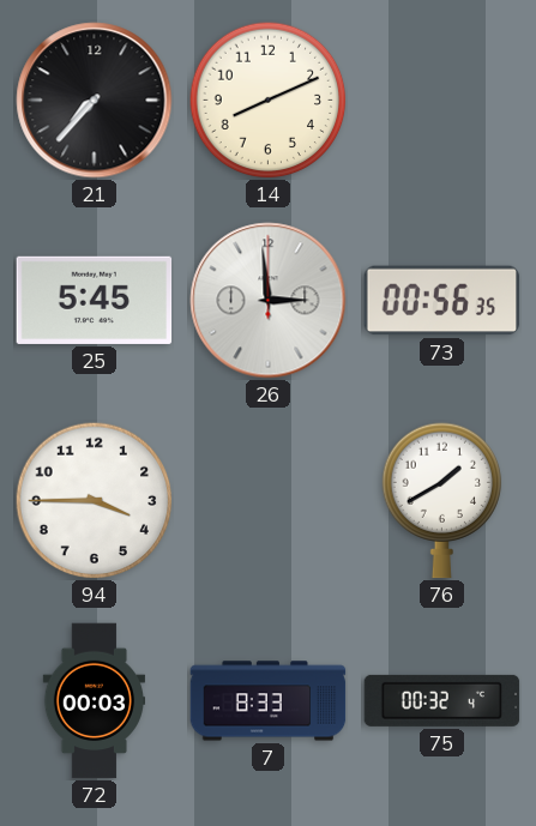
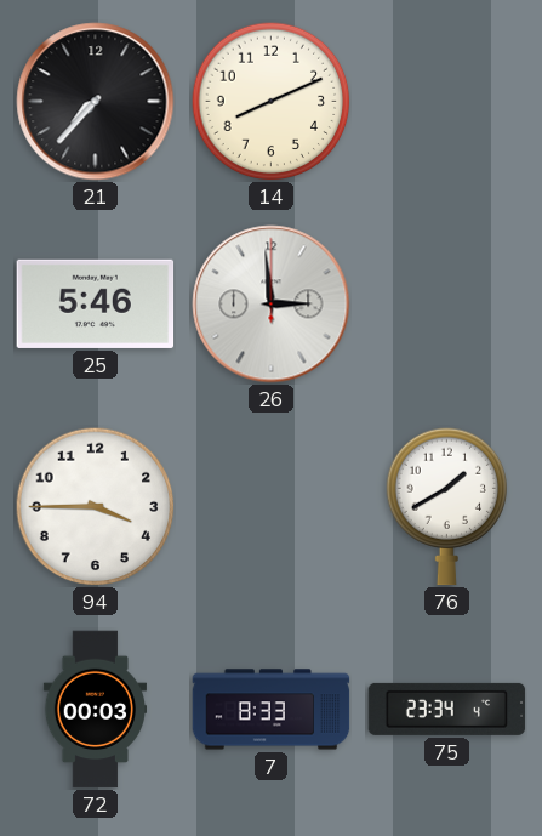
25: 5:45 -> 5:46 (96, 303)
73: 00:56 -> none (442, 301)
75: 00:32 -> 23:34 (447, 709)
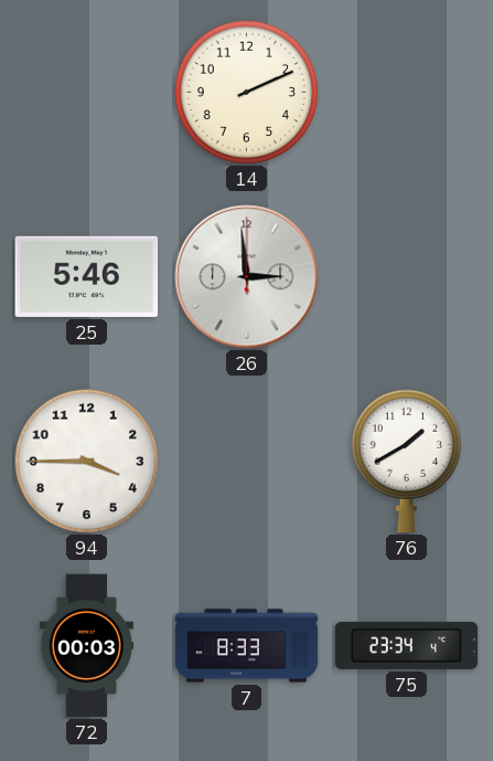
21: 7:37 -> none (96, 102)
14: 8:11 -> 2:11 (247, 93)
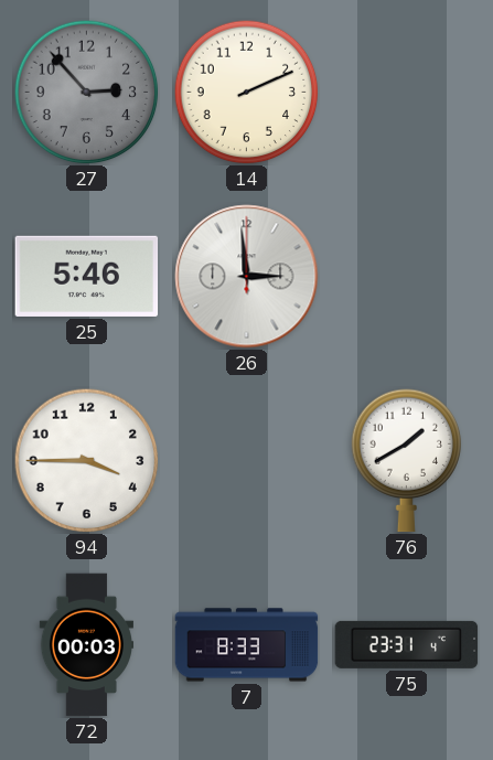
27: none -> 2:53 (87, 93)
75: 23:34 -> 23:31 (407, 644)
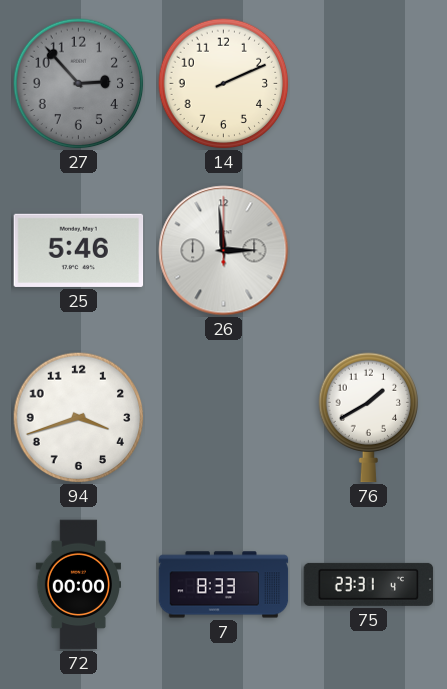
94: 3:45 -> 3:42 (79, 418)
72: 00:03 -> 00:00 (78, 585)
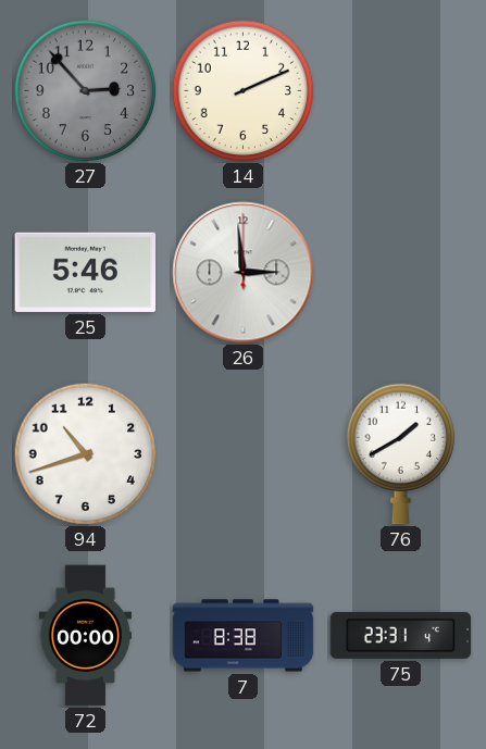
94: 3:42 -> 10:42 (86, 454)
7: 8:33 -> 8:38 (244, 636)
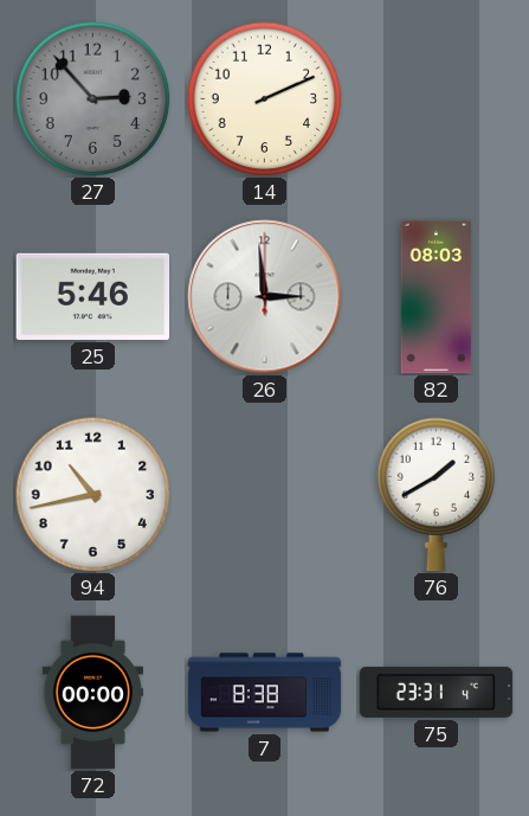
82: none -> 08:03 (437, 297)
94: 10:42 -> 10:43 (93, 495)
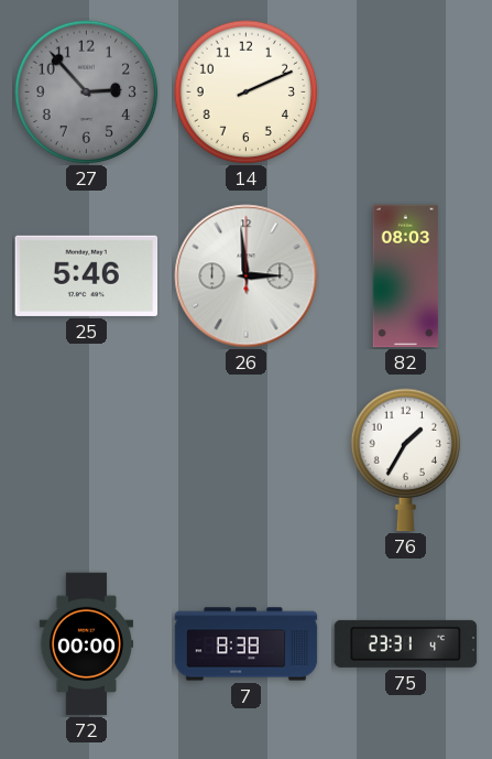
94: 10:43 -> none (93, 495)
76: 1:40 -> 1:35 (406, 460)
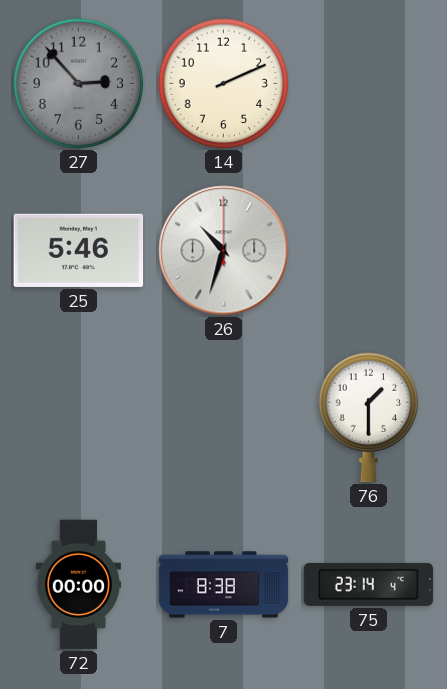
26: 2:59 -> 10:33 (224, 251)
82: 08:03 -> none (406, 277)
76: 1:35 -> 1:30 (369, 418)
75: 23:31 -> 23:14 (369, 584)
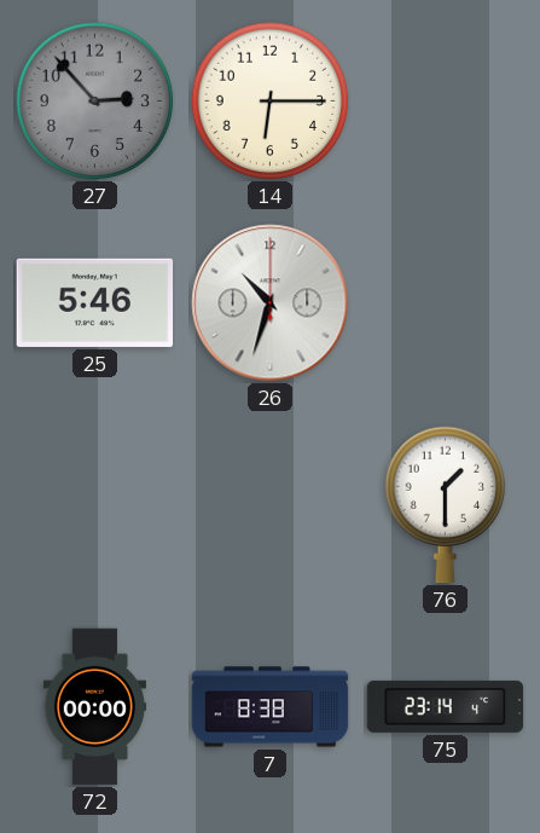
14: 2:11 -> 6:15 (271, 102)
